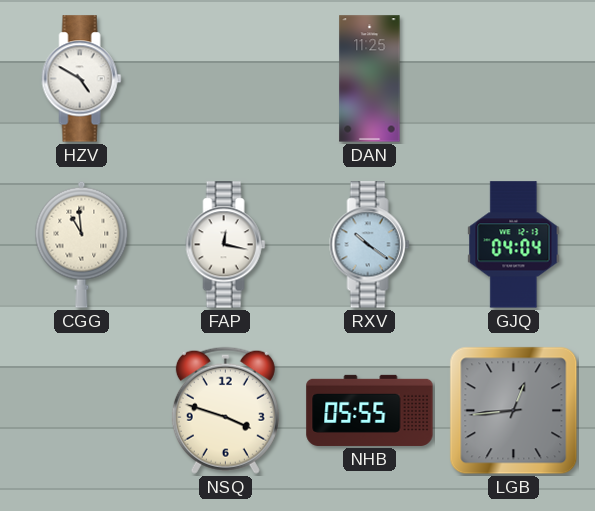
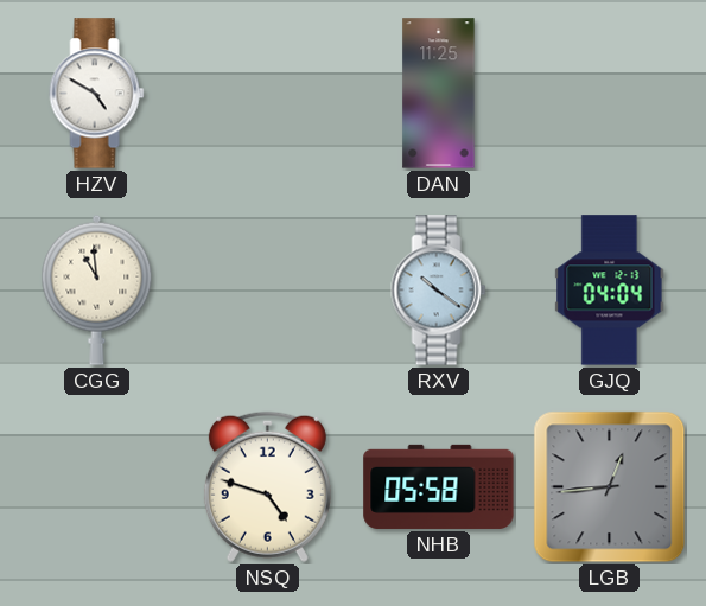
FAP: 12:17 -> none (226, 245)
NSQ: 3:48 -> 4:48 (267, 486)
NHB: 05:55 -> 05:58 (439, 486)
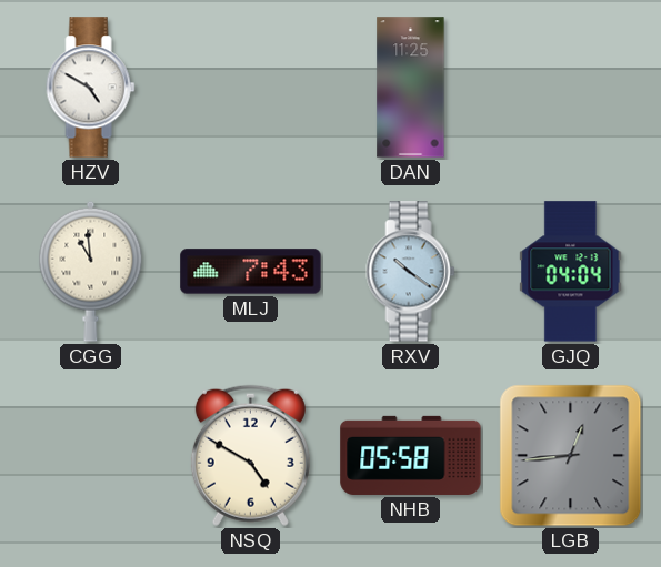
MLJ: none -> 7:43 (251, 272)
NSQ: 4:48 -> 4:50 (250, 455)
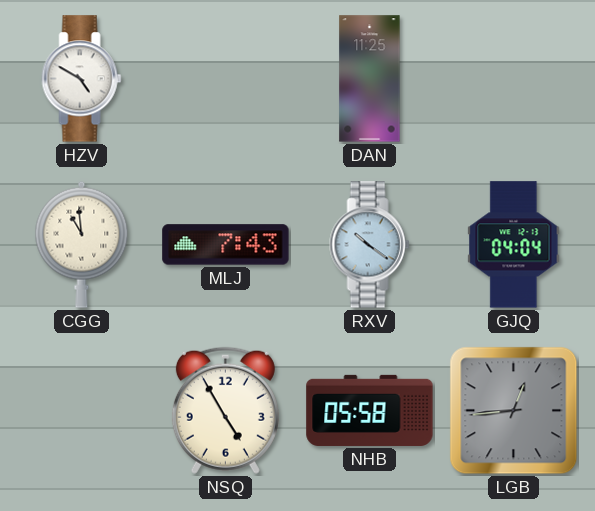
NSQ: 4:50 -> 4:55 (225, 410)
